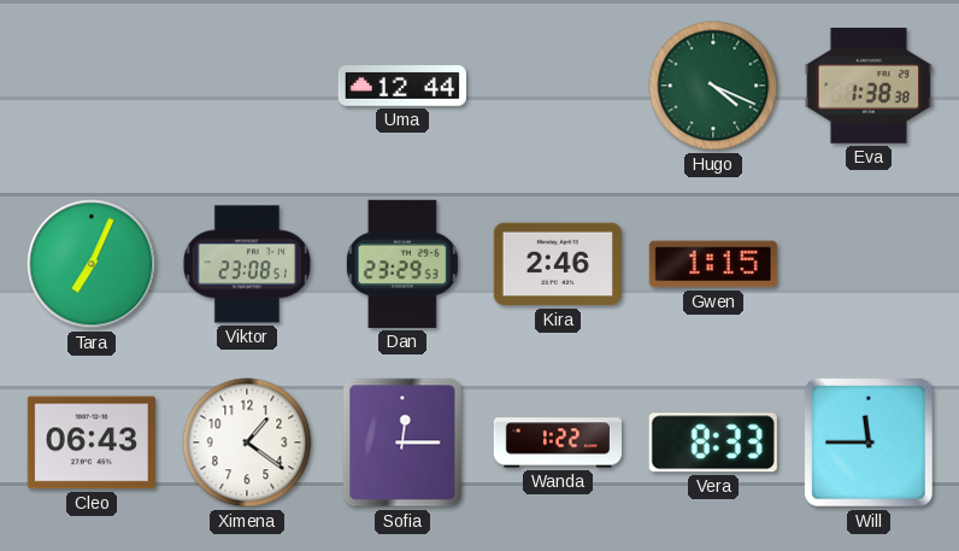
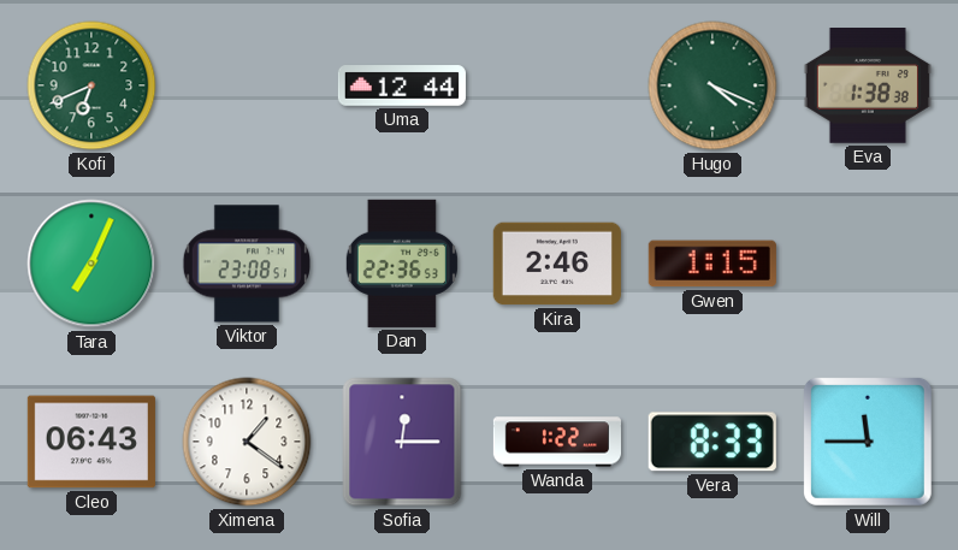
Kofi: none -> 6:41 (91, 85)
Dan: 23:29 -> 22:36 (402, 264)
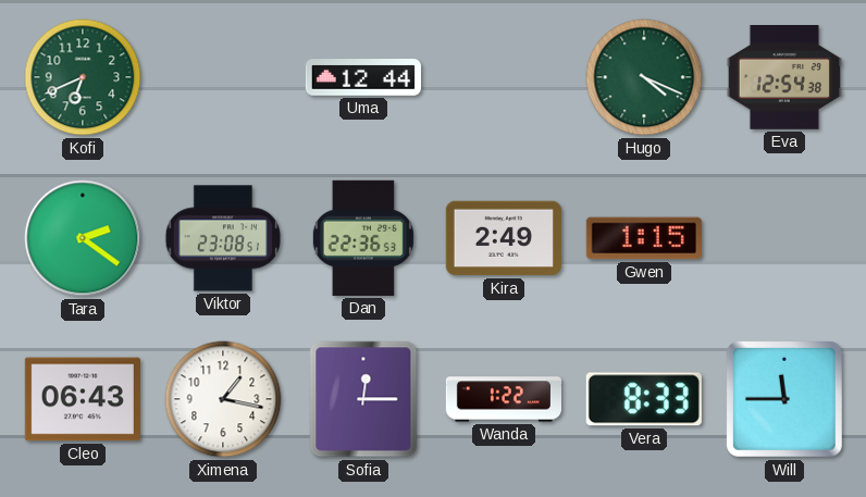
Eva: 1:38 -> 12:54 (784, 78)
Tara: 7:04 -> 2:21 (83, 238)
Kira: 2:46 -> 2:49 (504, 238)
Ximena: 1:21 -> 1:17 (223, 399)
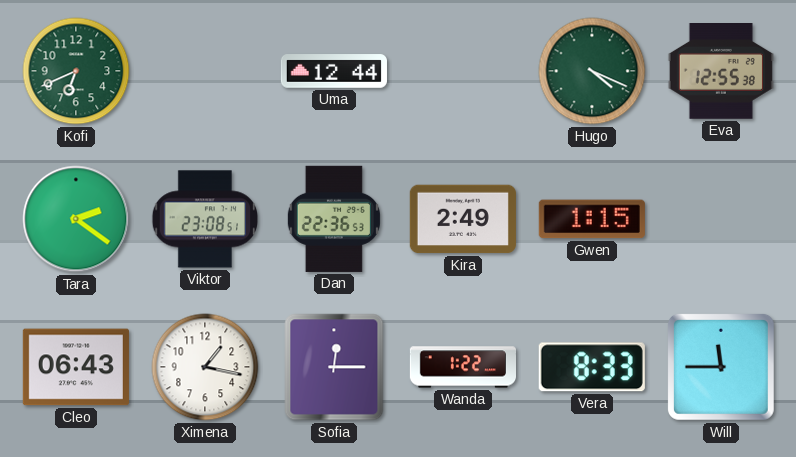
Eva: 12:54 -> 12:55 (721, 72)
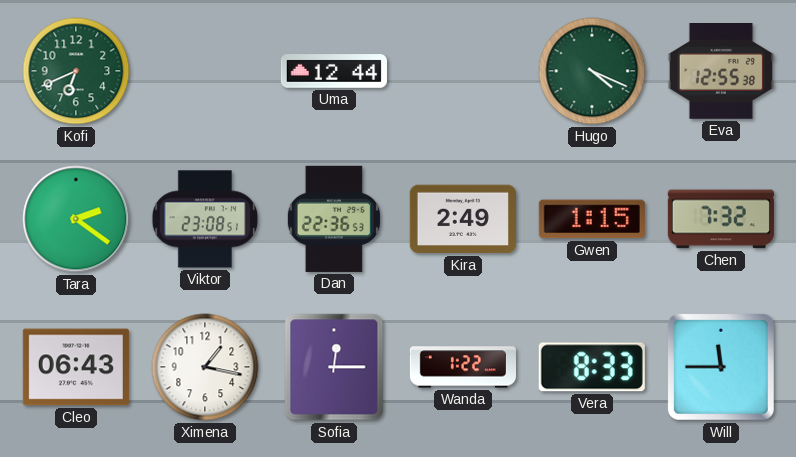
Chen: none -> 7:32 (721, 219)
